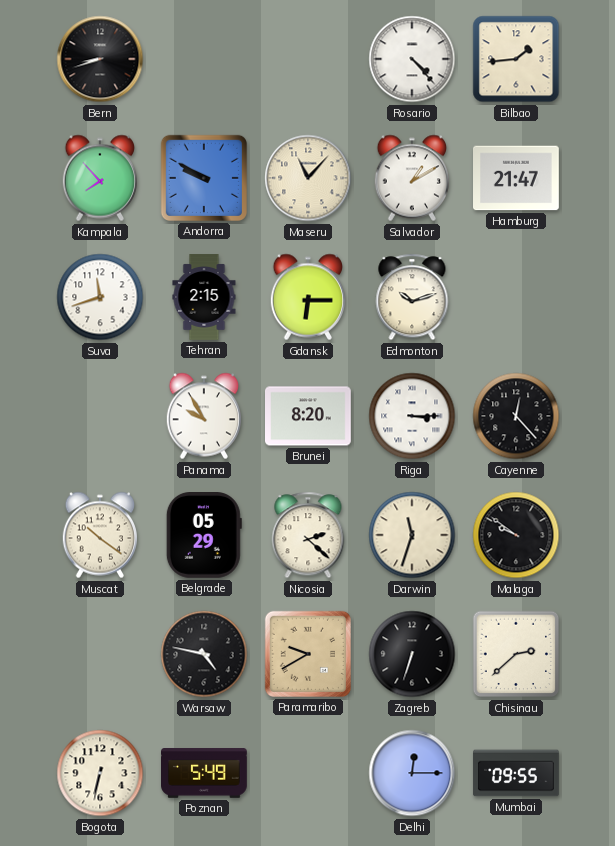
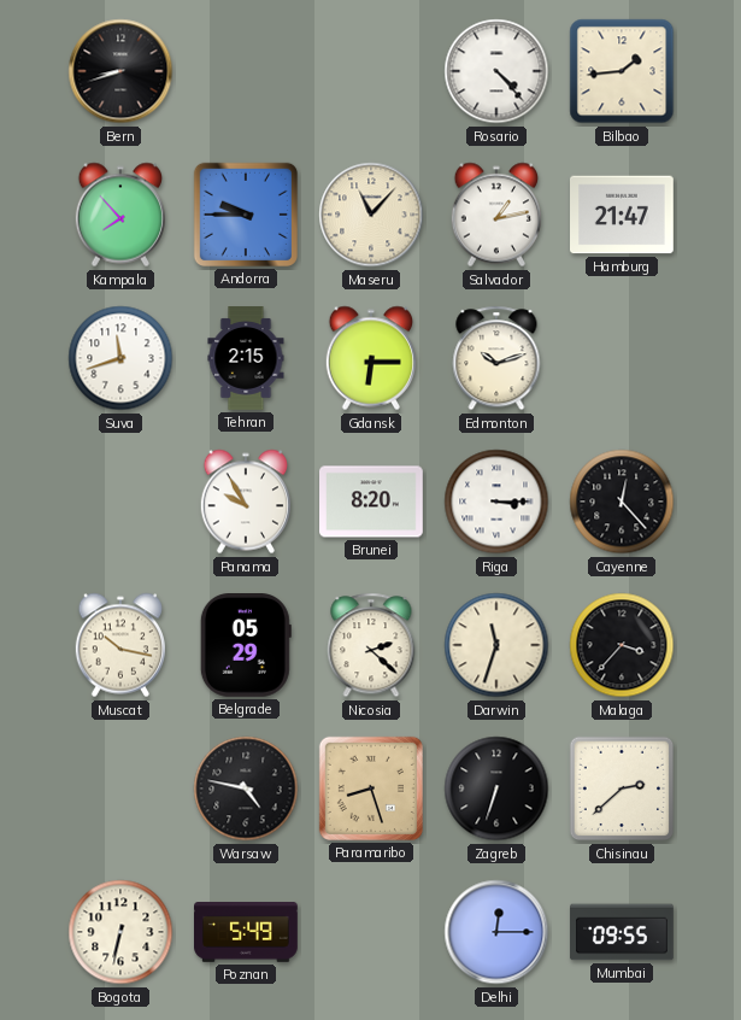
Andorra: 9:50 -> 9:45 (246, 215)
Salvador: 1:10 -> 1:13 (495, 215)
Muscat: 10:21 -> 10:17 (119, 645)
Malaga: 9:51 -> 3:37 (622, 645)
Paramaribo: 9:40 -> 8:27 (371, 789)
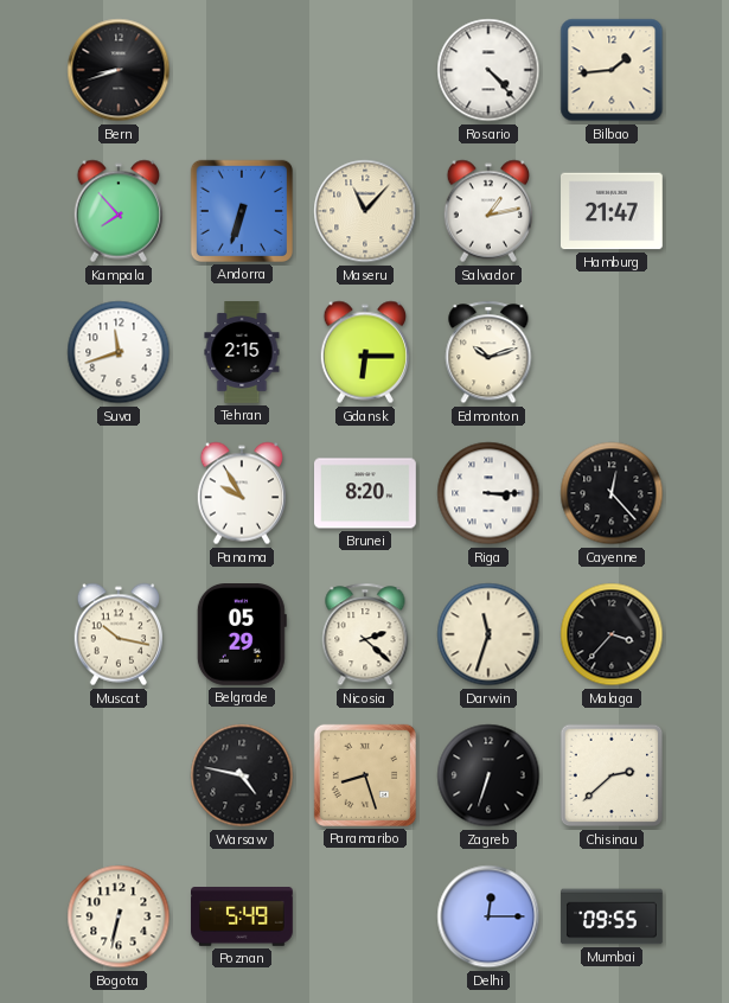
Andorra: 9:45 -> 6:33 (242, 211)
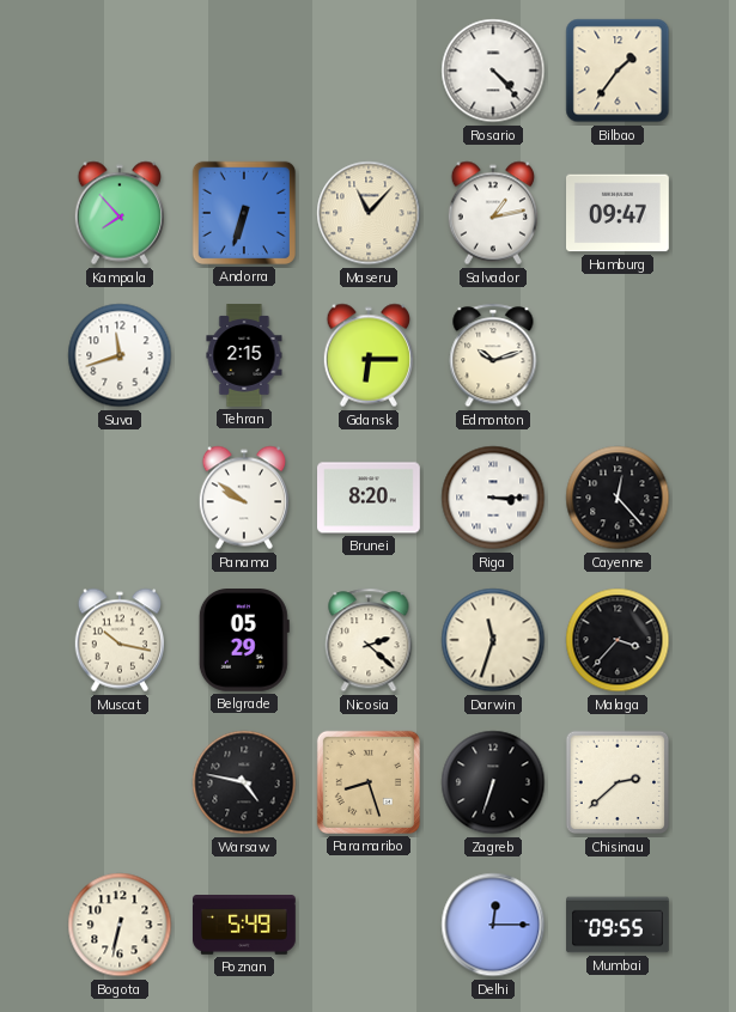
Bern: 8:42 -> none (119, 70)
Bilbao: 1:44 -> 1:36 (618, 71)
Hamburg: 21:47 -> 09:47 (619, 213)
Panama: 9:55 -> 9:51 (243, 498)
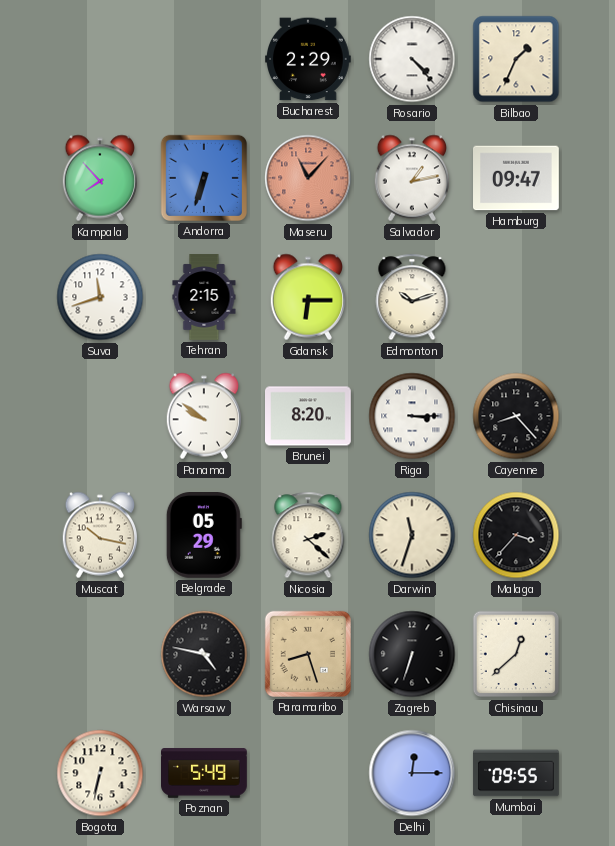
Bucharest: none -> 2:29 (309, 59)
Bilbao: 1:36 -> 1:34 (516, 59)
Maseru dial: cream -> salmon (308, 178)
Cayenne: 12:23 -> 8:23 (516, 416)
Chisinau: 2:38 -> 12:38 (516, 654)
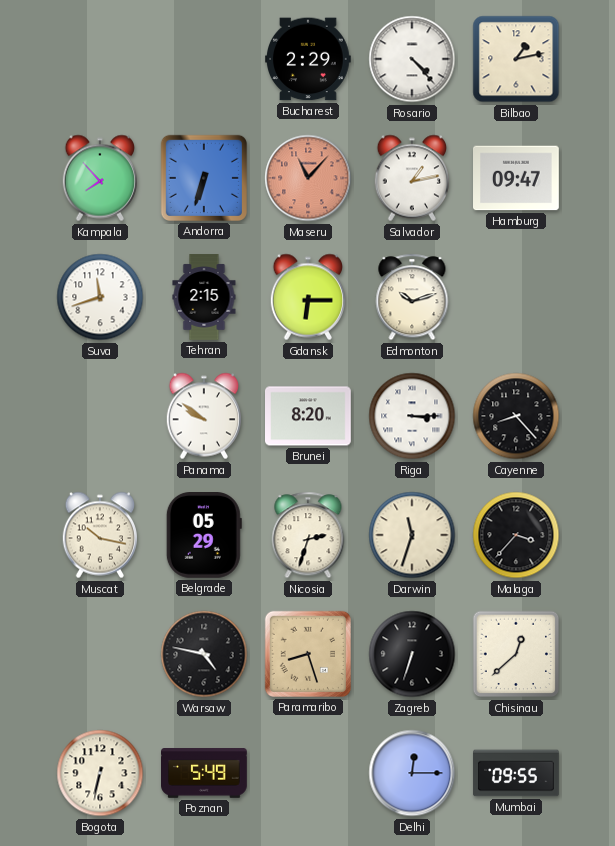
Bilbao: 1:34 -> 1:13 (516, 59)
Nicosia: 2:22 -> 2:33 (308, 535)
